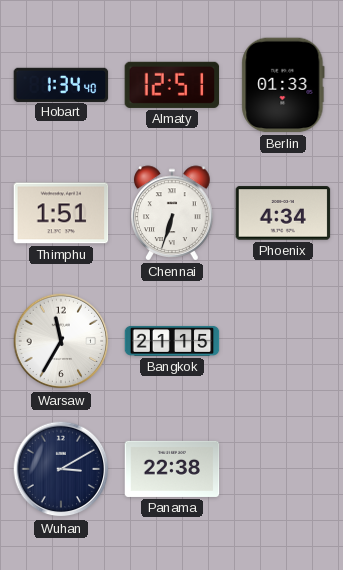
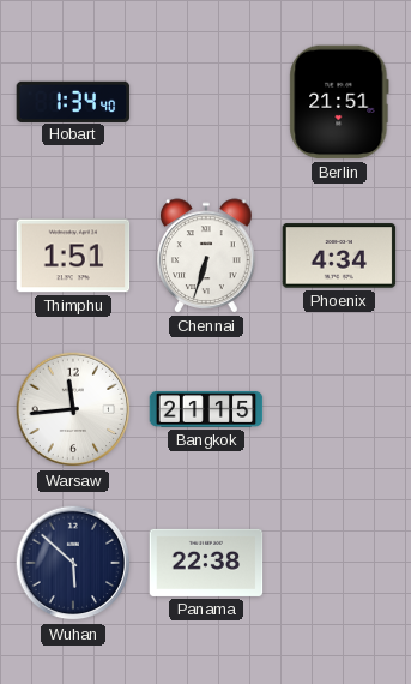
Almaty: 12:51 -> none (172, 85)
Berlin: 01:33 -> 21:51 (339, 102)
Warsaw: 11:35 -> 11:44 (73, 409)
Wuhan: 3:10 -> 5:52 (73, 563)
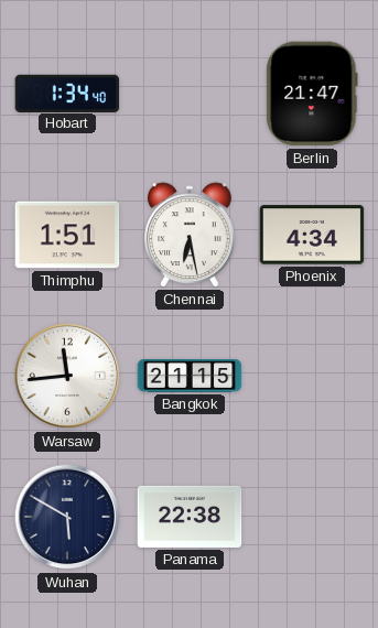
Berlin: 21:51 -> 21:47 (312, 94)
Chennai: 6:33 -> 6:28 (190, 235)
Wuhan: 5:52 -> 5:50 (67, 517)
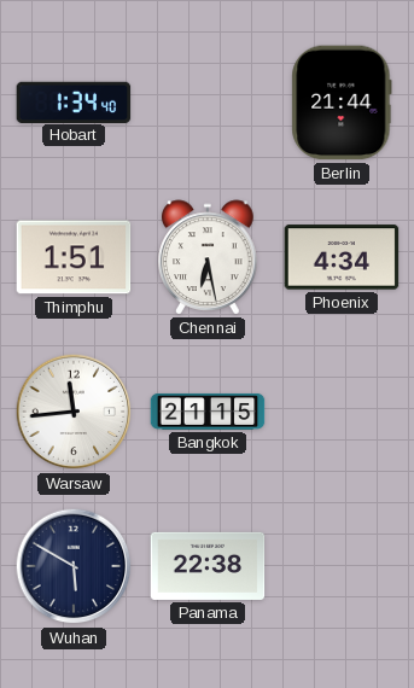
Berlin: 21:47 -> 21:44 (342, 103)
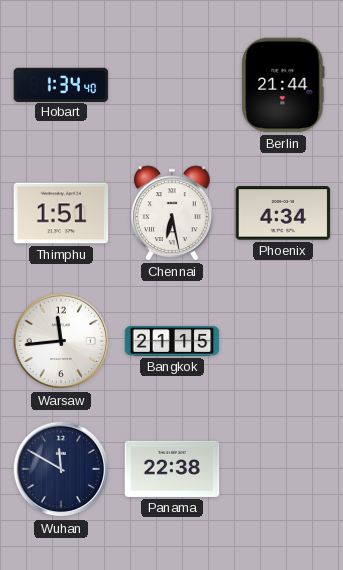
Wuhan: 5:50 -> 11:50 (61, 469)
